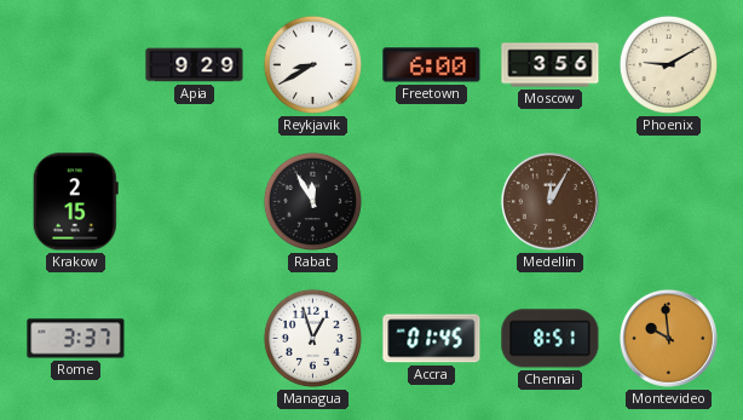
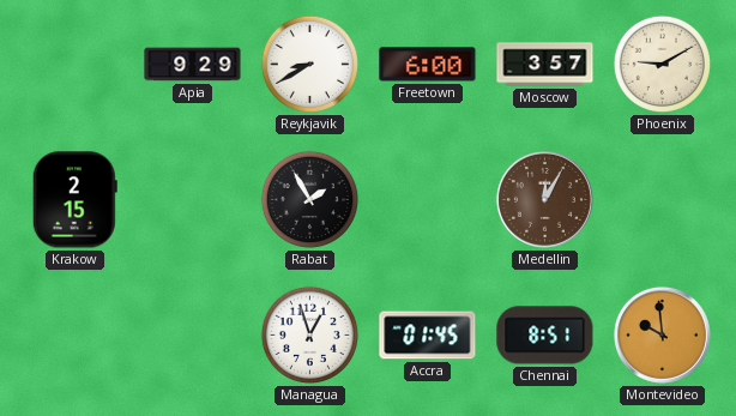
Moscow: 3:56 -> 3:57 (545, 65)
Rabat: 11:55 -> 1:55 (309, 199)
Rome: 3:37 -> none (76, 339)
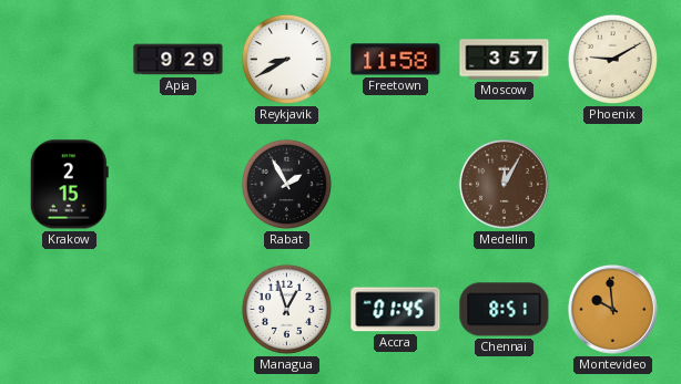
Freetown: 6:00 -> 11:58 (396, 60)
